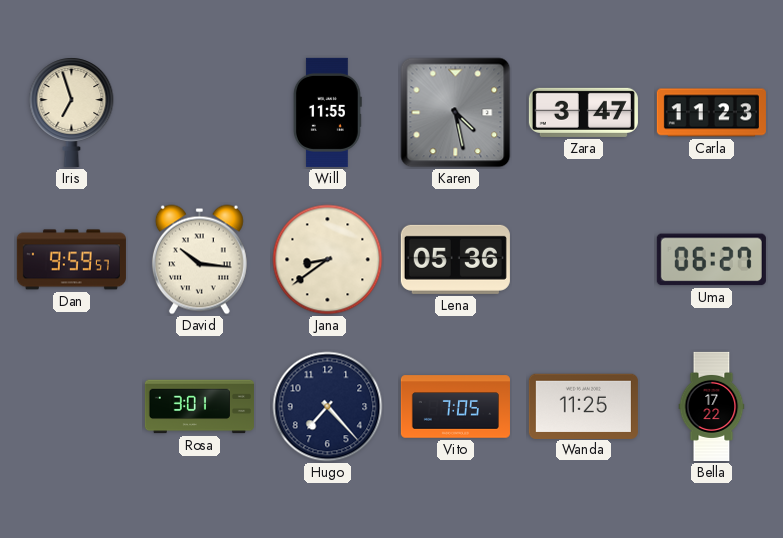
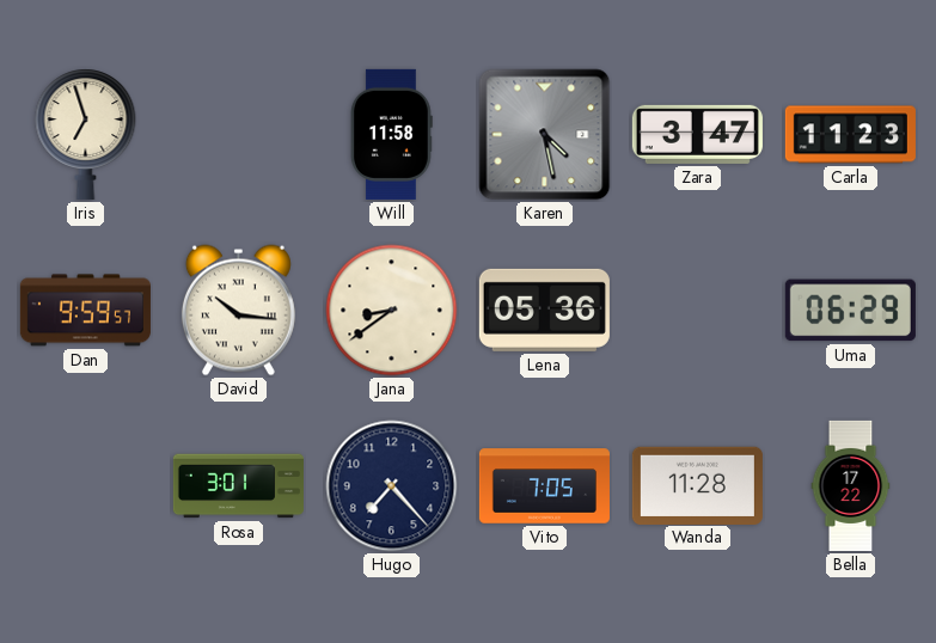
Will: 11:55 -> 11:58 (391, 134)
Uma: 06:27 -> 06:29 (850, 311)
Wanda: 11:25 -> 11:28 (697, 485)
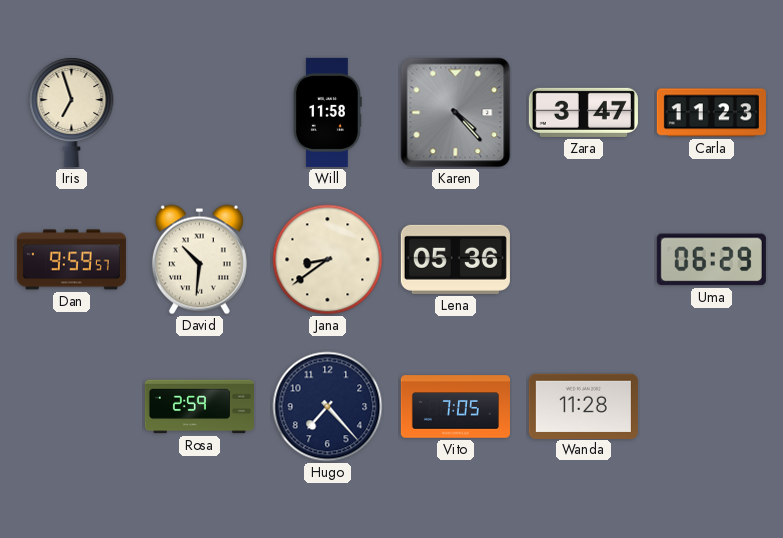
Karen: 4:28 -> 4:23 (456, 113)
David: 10:16 -> 10:31 (199, 260)
Rosa: 3:01 -> 2:59 (199, 407)
Bella: 17:22 -> none (851, 485)
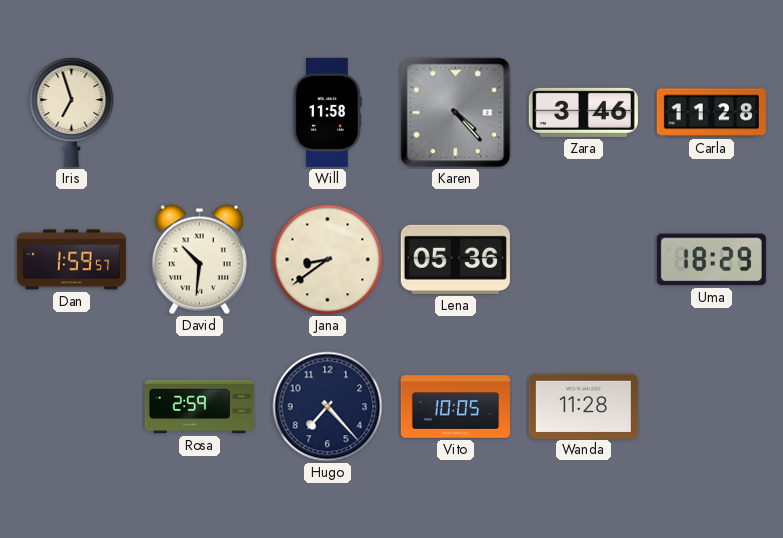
Zara: 3:47 -> 3:46 (583, 112)
Carla: 11:23 -> 11:28 (711, 113)
Dan: 9:59 -> 1:59 (71, 260)
Uma: 06:29 -> 18:29 (711, 260)
Vito: 7:05 -> 10:05 (455, 407)
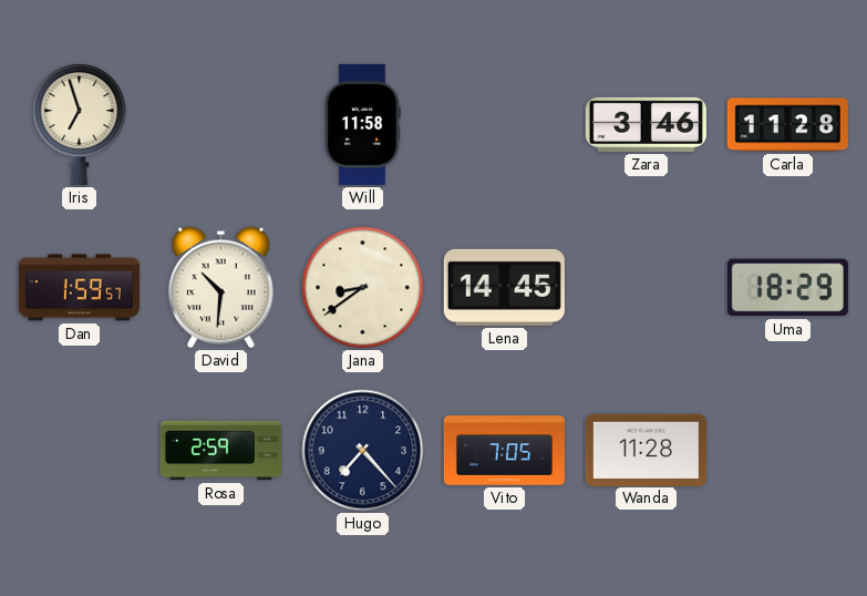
Karen: 4:23 -> none (456, 113)
Lena: 05:36 -> 14:45 (504, 287)
Vito: 10:05 -> 7:05 (504, 451)
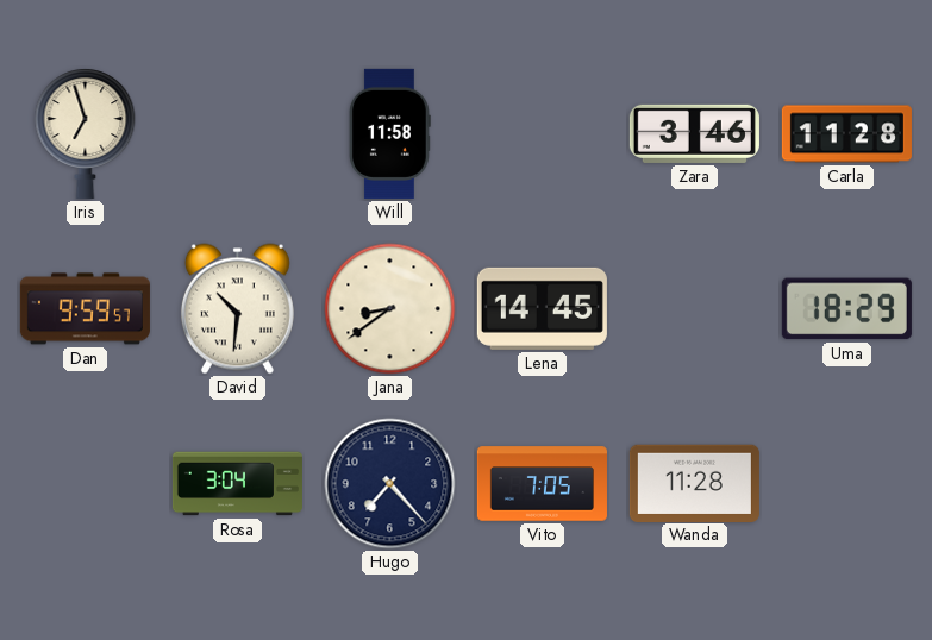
Dan: 1:59 -> 9:59 (85, 309)
Rosa: 2:59 -> 3:04 (237, 484)
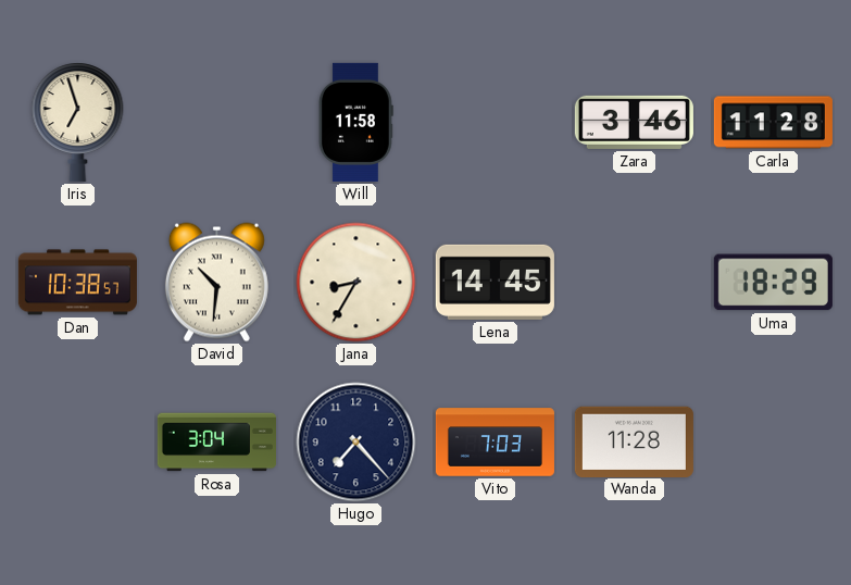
Dan: 9:59 -> 10:38 (77, 283)
Jana: 8:39 -> 8:35 (356, 283)
Vito: 7:05 -> 7:03 (495, 443)
